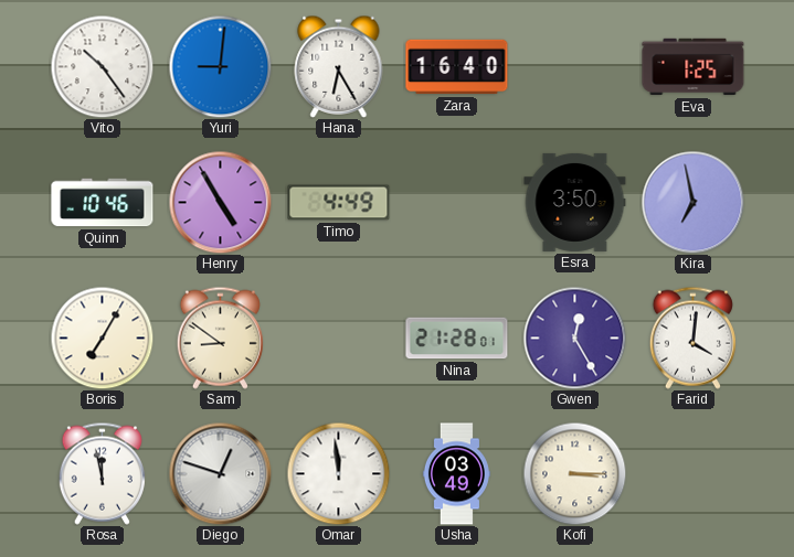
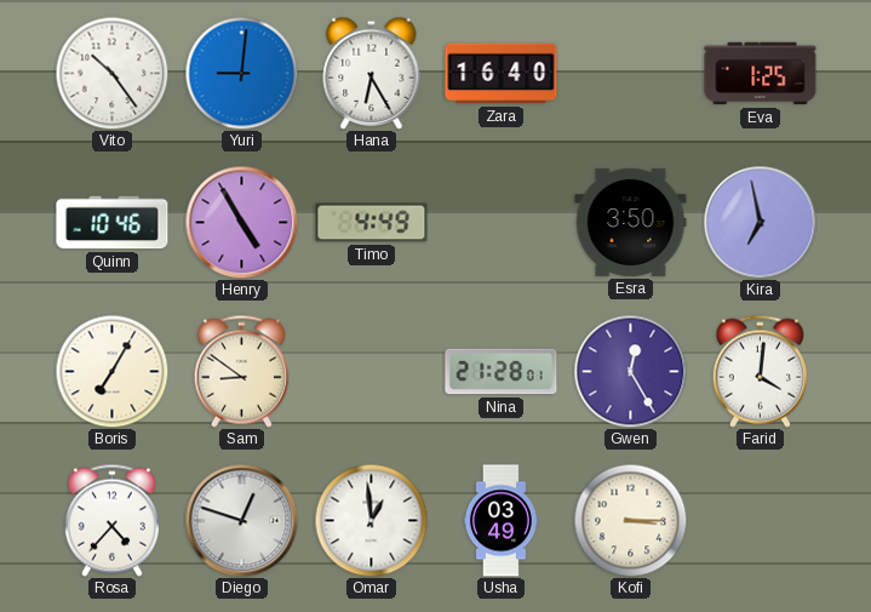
Rosa: 11:58 -> 4:37 (111, 520)
Omar: 11:59 -> 12:59 (371, 520)
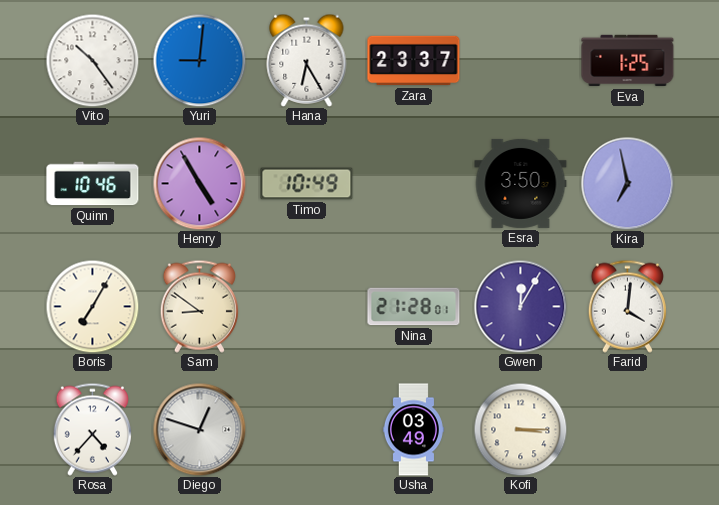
Zara: 16:40 -> 23:37 (414, 61)
Timo: 4:49 -> 10:49 (307, 184)
Gwen: 12:25 -> 12:05 (520, 306)
Omar: 12:59 -> none (371, 520)
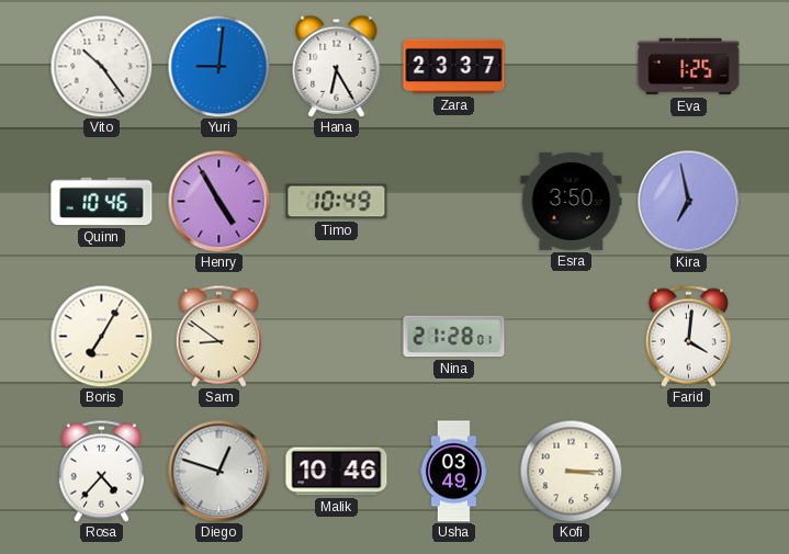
Gwen: 12:05 -> none (520, 306)
Malik: none -> 10:46 (337, 472)
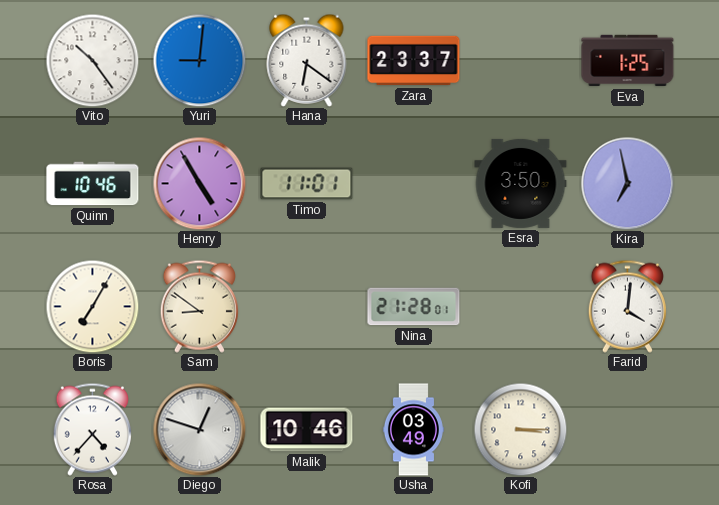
Hana: 6:25 -> 6:21 (307, 60)
Timo: 10:49 -> 11:01 (307, 184)
